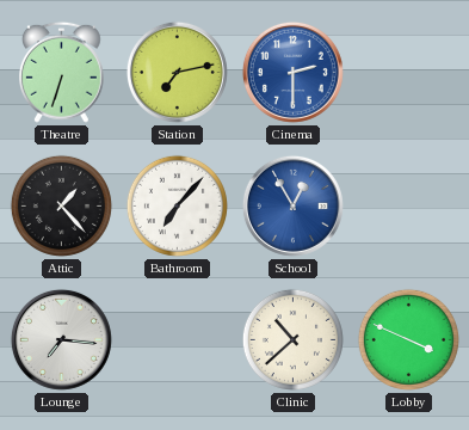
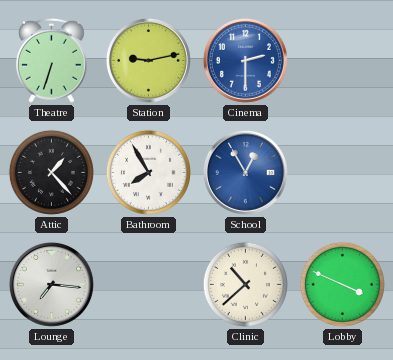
Station: 7:13 -> 9:13 (148, 60)
Bathroom: 7:07 -> 7:55 (148, 172)
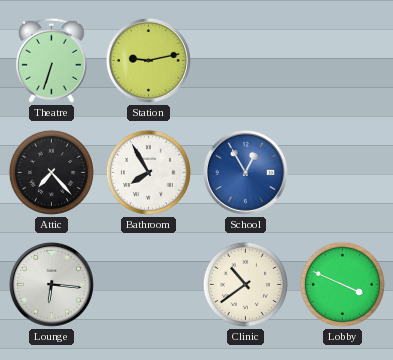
Cinema: 2:30 -> none (245, 60)
Attic: 1:23 -> 7:23 (51, 172)
Lounge: 7:16 -> 6:16 (51, 284)
Clinic: 10:38 -> 10:39 (245, 284)
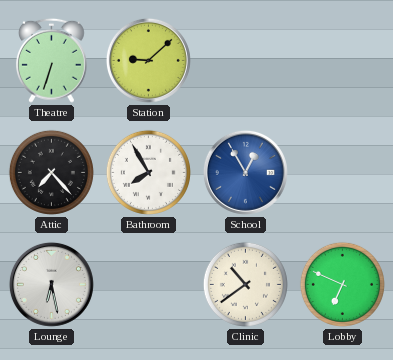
Station: 9:13 -> 9:08 (148, 60)
Lounge: 6:16 -> 6:28 (51, 284)
Lobby: 3:49 -> 6:49 (342, 284)
